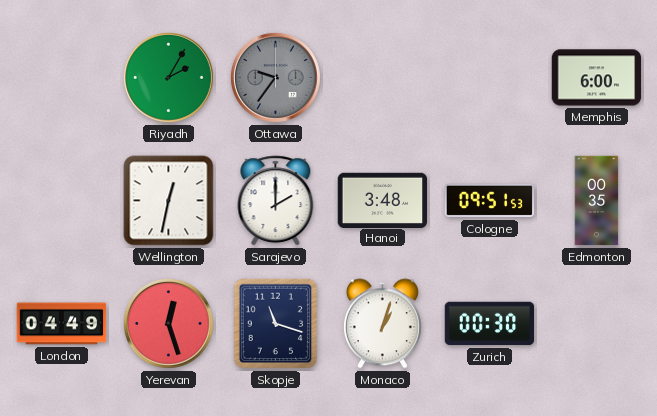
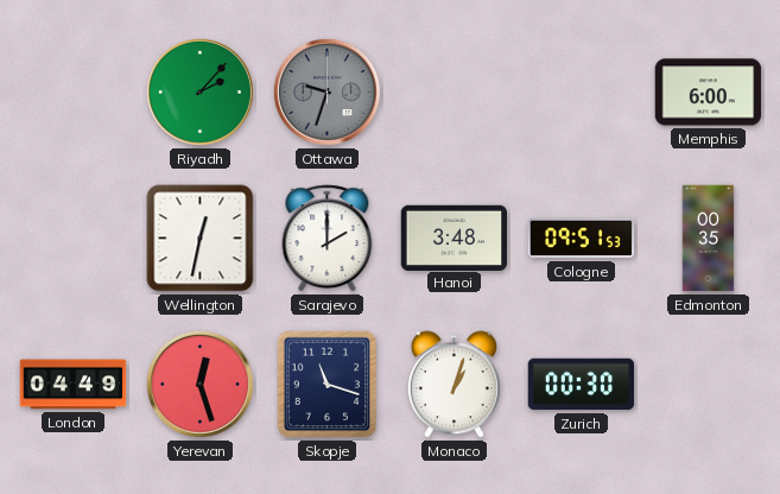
Riyadh: 2:05 -> 2:07 (199, 91)
Ottawa: 9:36 -> 9:33 (326, 91)
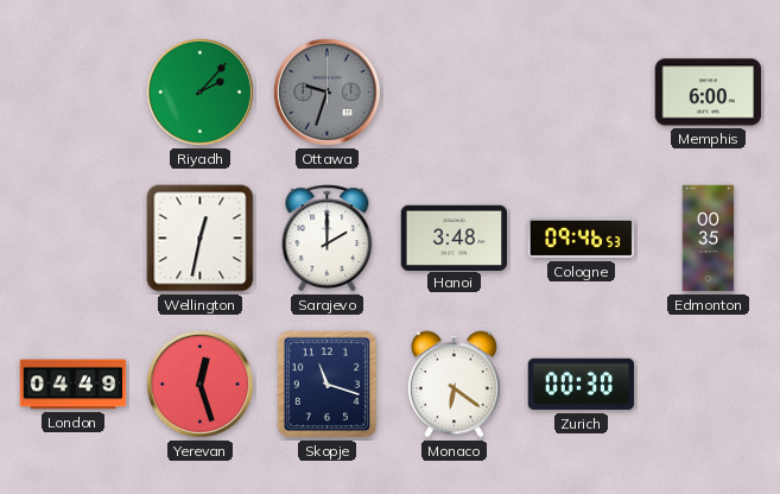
Cologne: 09:51 -> 09:46 (582, 239)
Monaco: 1:03 -> 6:21 (454, 385)
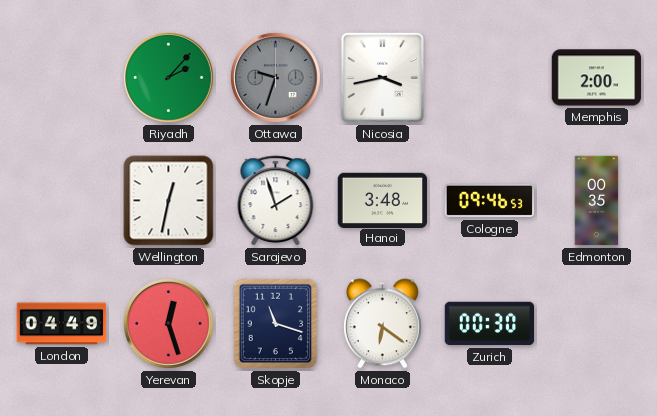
Nicosia: none -> 3:43 (382, 77)
Memphis: 6:00 -> 2:00 (597, 78)
Sarajevo: 2:00 -> 1:57 (276, 201)
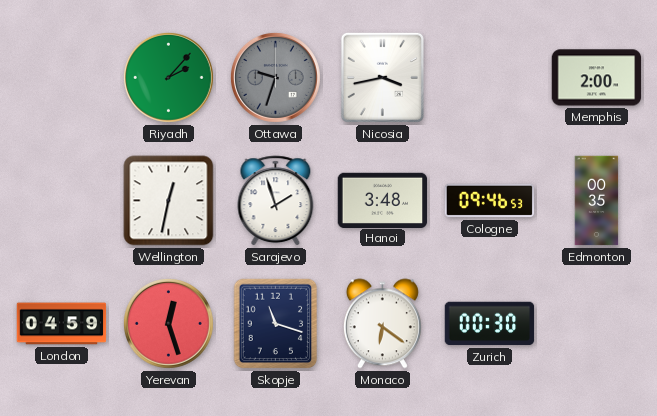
London: 04:49 -> 04:59 (62, 324)
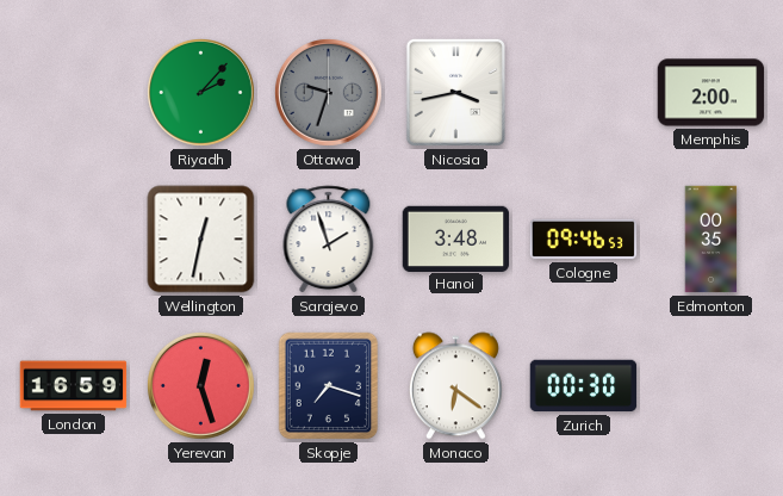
London: 04:59 -> 16:59 (74, 386)
Skopje: 11:18 -> 7:18 (329, 386)
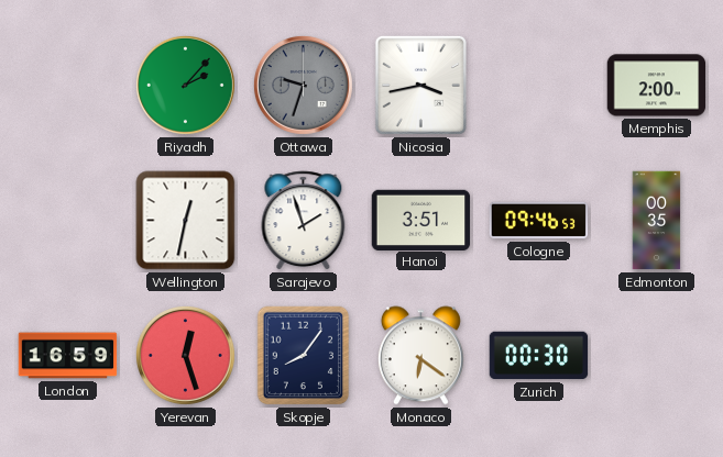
Hanoi: 3:48 -> 3:51 (421, 220)
Skopje: 7:18 -> 8:06 (304, 356)
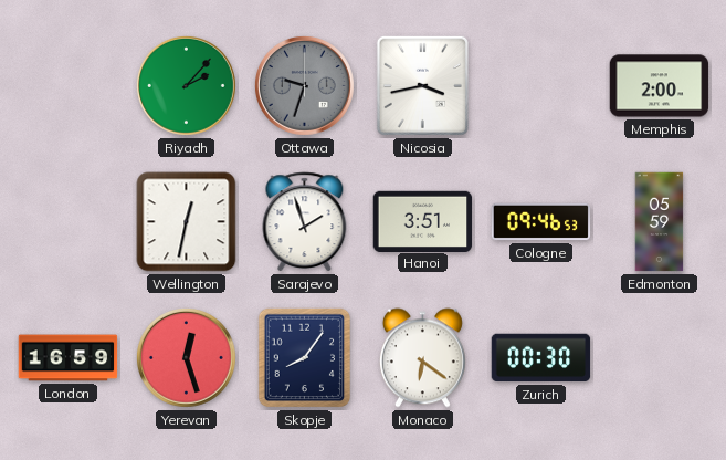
Edmonton: 00:35 -> 05:59 (660, 222)
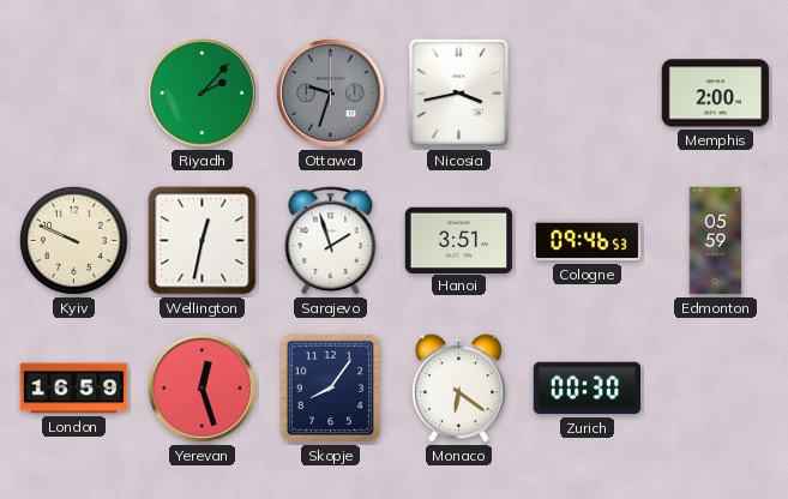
Kyiv: none -> 9:49 (73, 240)
